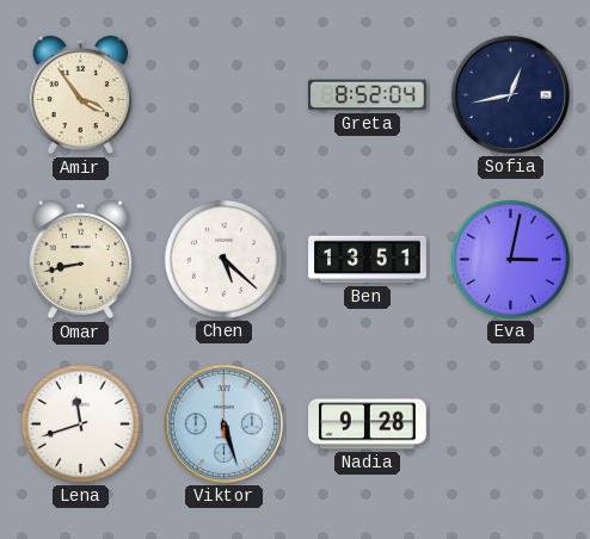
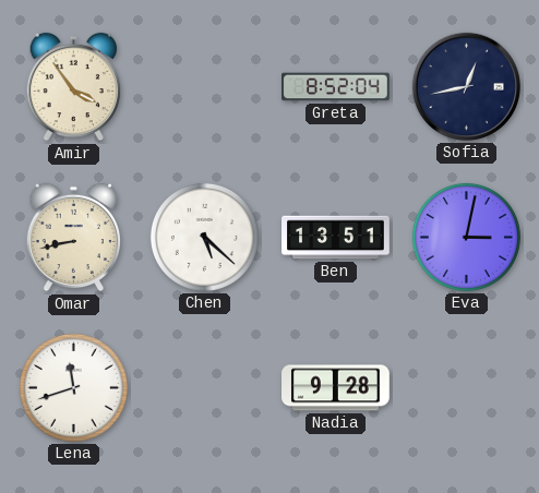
Viktor: 5:27 -> none (223, 423)
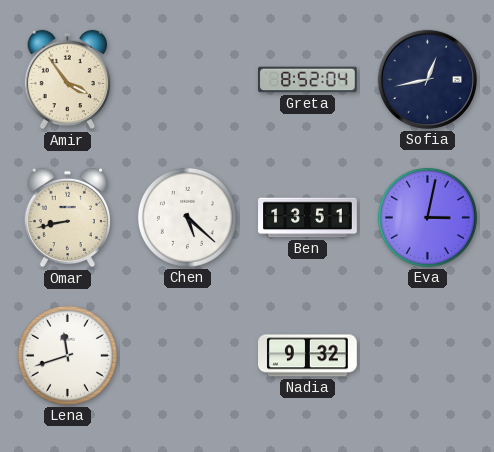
Nadia: 9:28 -> 9:32 (308, 356)
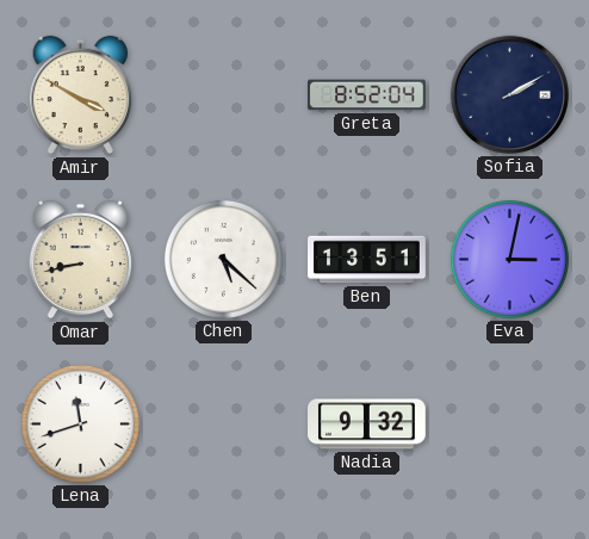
Amir: 3:54 -> 3:50 (80, 95)
Sofia: 12:43 -> 2:10 (509, 94)
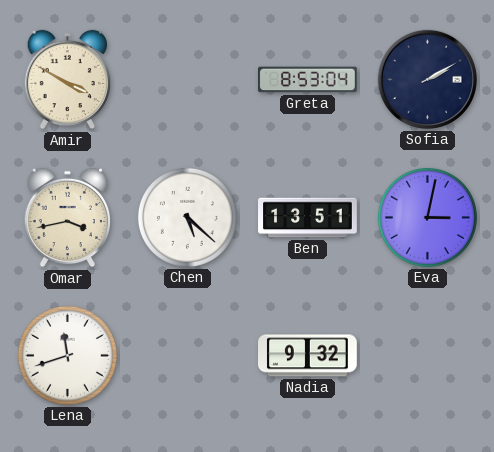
Greta: 8:52 -> 8:53 (308, 80)
Omar: 8:43 -> 3:43 (67, 218)
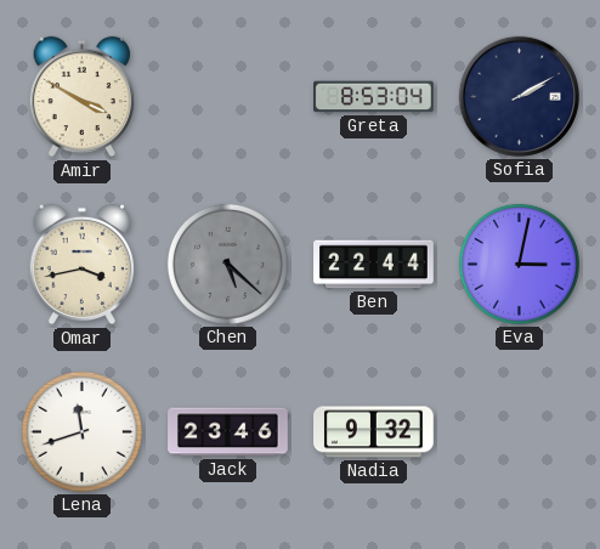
Chen dial: white -> grey (227, 264)
Ben: 13:51 -> 22:44 (374, 265)
Jack: none -> 23:46 (228, 432)
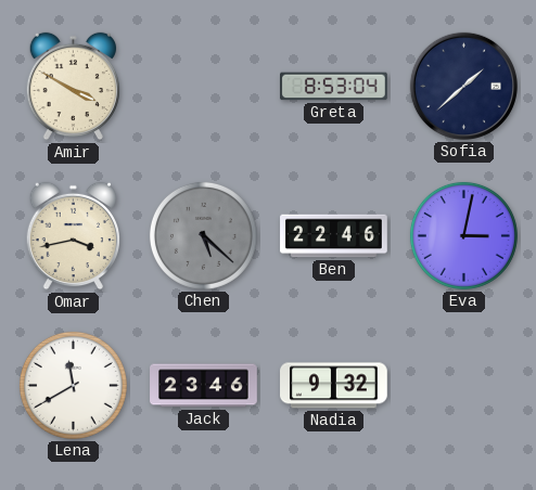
Sofia: 2:10 -> 1:38 (463, 86)
Ben: 22:44 -> 22:46 (334, 236)
Lena: 11:42 -> 11:40 (73, 385)
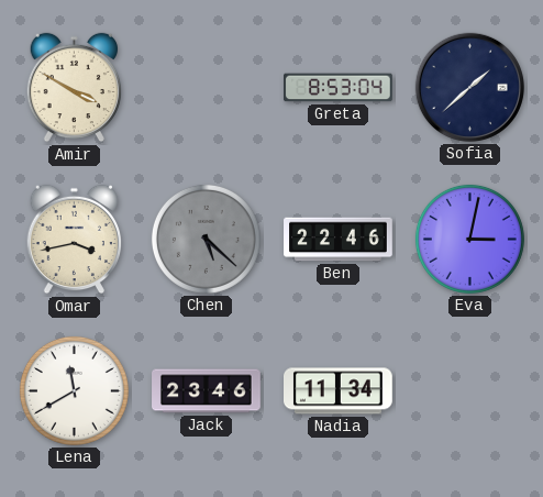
Nadia: 9:32 -> 11:34 (339, 391)
